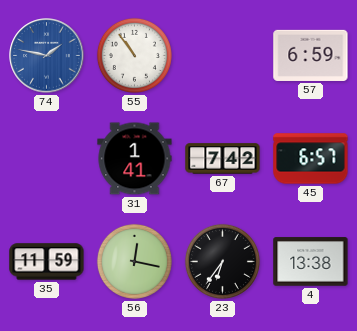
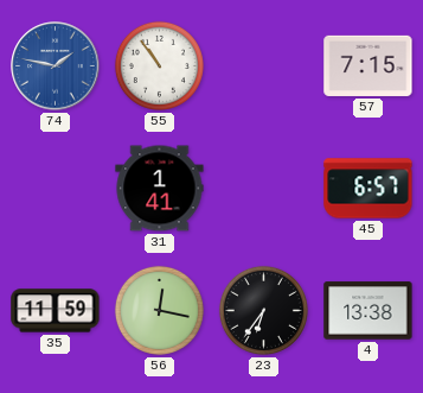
57: 6:59 -> 7:15 (368, 65)
67: 7:42 -> none (223, 159)
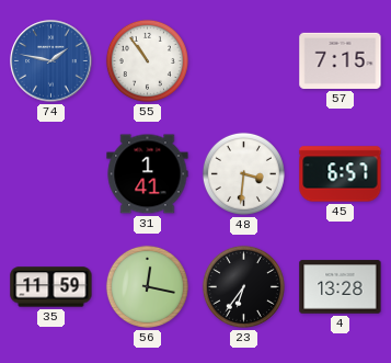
48: none -> 3:31 (243, 173)
4: 13:38 -> 13:28 (341, 287)
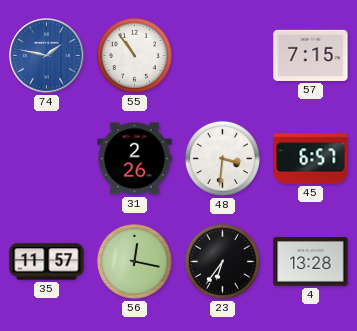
31: 1:41 -> 2:26 (135, 159)
35: 11:59 -> 11:57 (47, 262)
